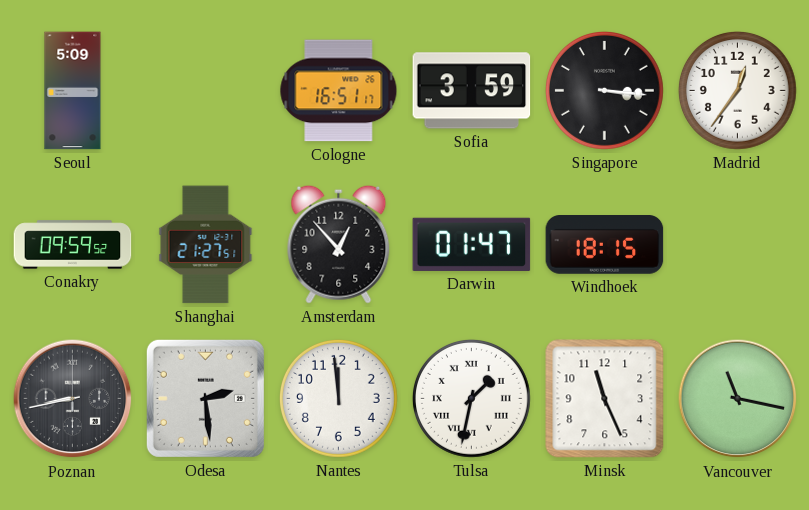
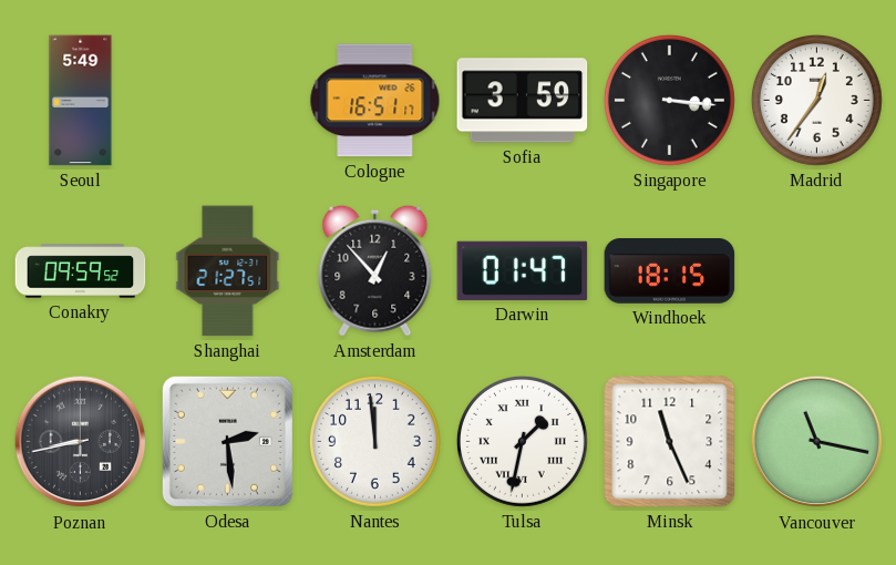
Seoul: 5:09 -> 5:49 (81, 101)
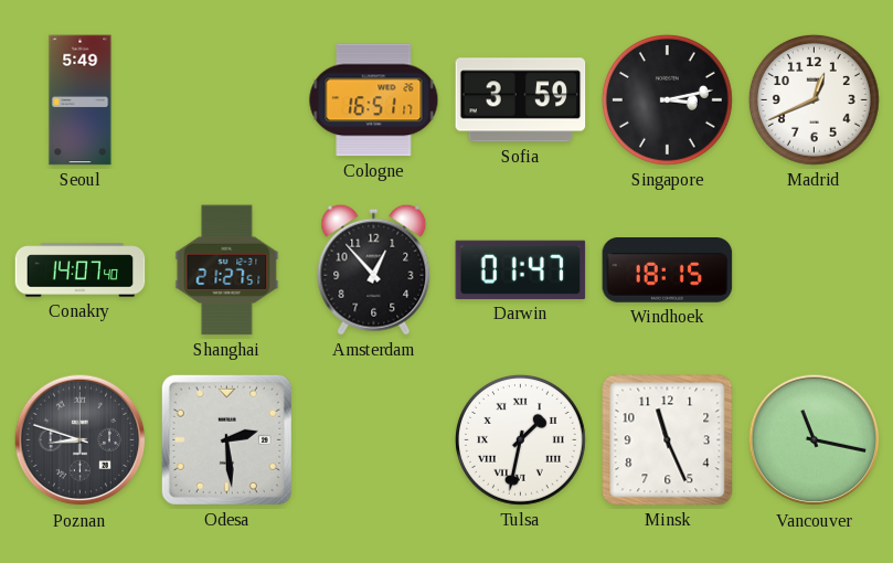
Singapore: 3:16 -> 3:13 (667, 99)
Madrid: 12:36 -> 12:41 (814, 99)
Conakry: 09:59 -> 14:07 (81, 270)
Poznan: 8:43 -> 8:48 (81, 440)
Nantes: 11:59 -> none (374, 441)
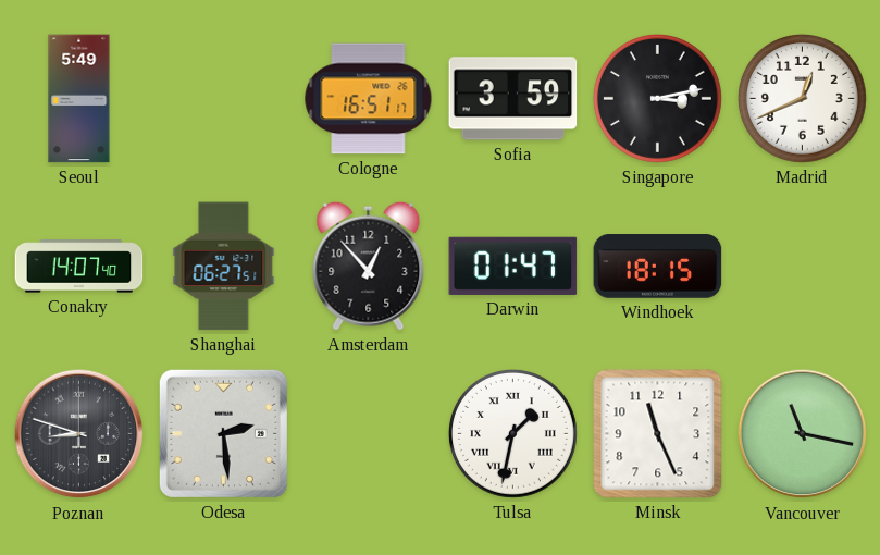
Shanghai: 21:27 -> 06:27 (224, 267)
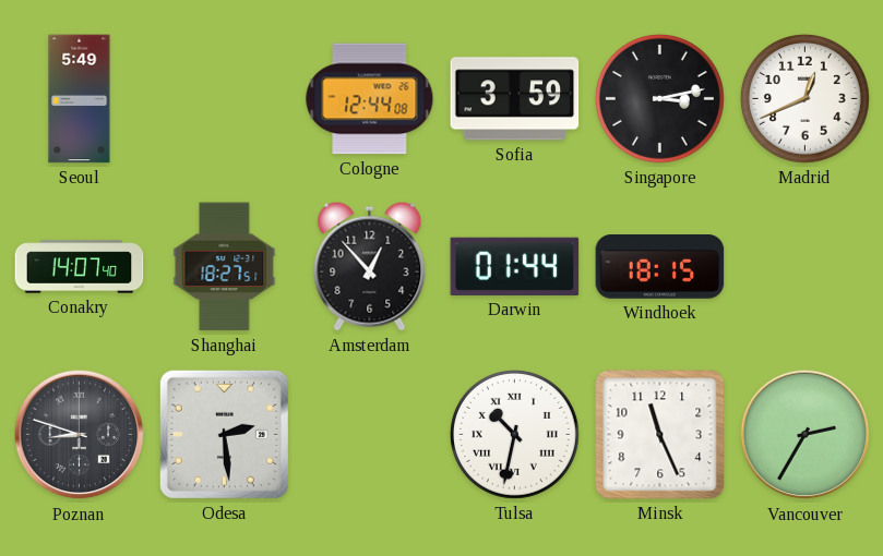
Cologne: 16:51 -> 12:44 (370, 99)
Shanghai: 06:27 -> 18:27 (225, 267)
Darwin: 01:47 -> 01:44 (515, 266)
Tulsa: 1:32 -> 10:32 (514, 434)
Vancouver: 11:17 -> 2:35 (806, 435)
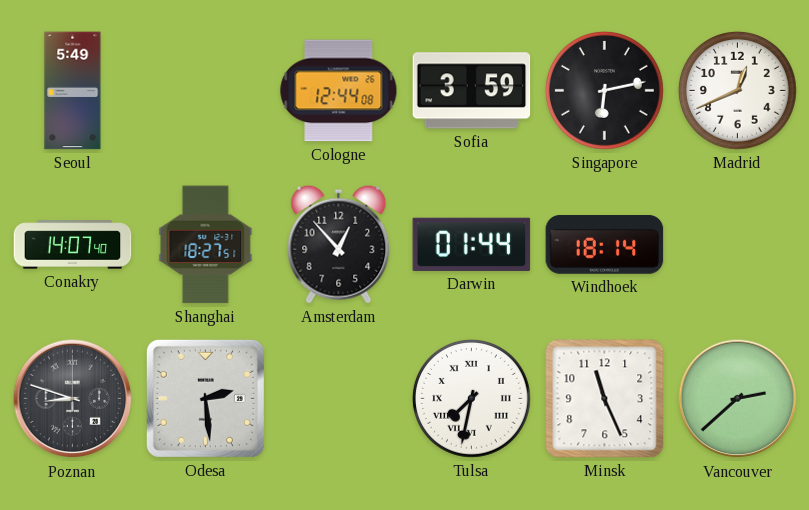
Singapore: 3:13 -> 6:13 (604, 90)
Windhoek: 18:15 -> 18:14 (605, 245)
Tulsa: 10:32 -> 7:32 (471, 398)
Vancouver: 2:35 -> 2:38 (738, 399)
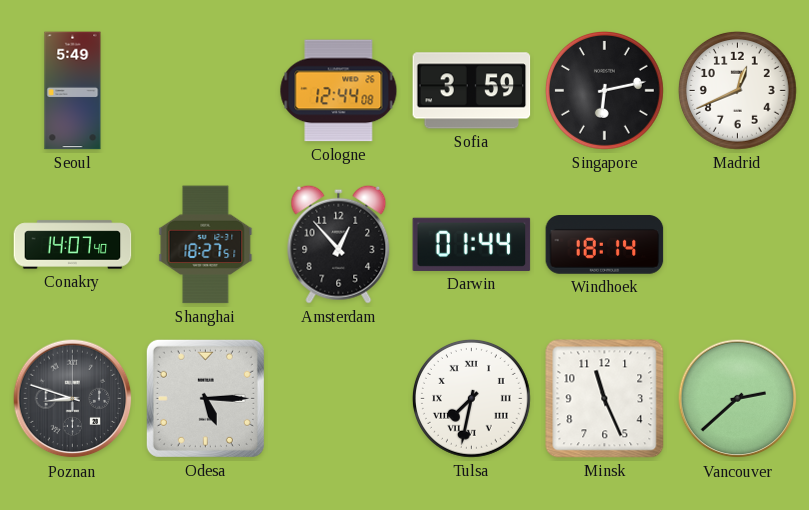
Odesa: 2:29 -> 5:15 (205, 398)
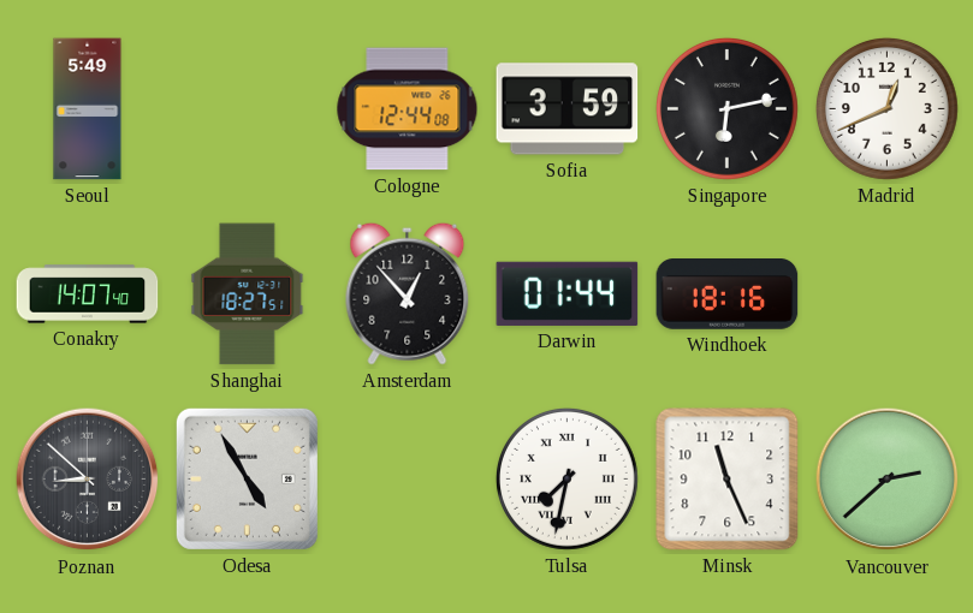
Windhoek: 18:14 -> 18:16 (728, 294)
Poznan: 8:48 -> 8:52 (88, 480)
Odesa: 5:15 -> 4:55 (247, 478)
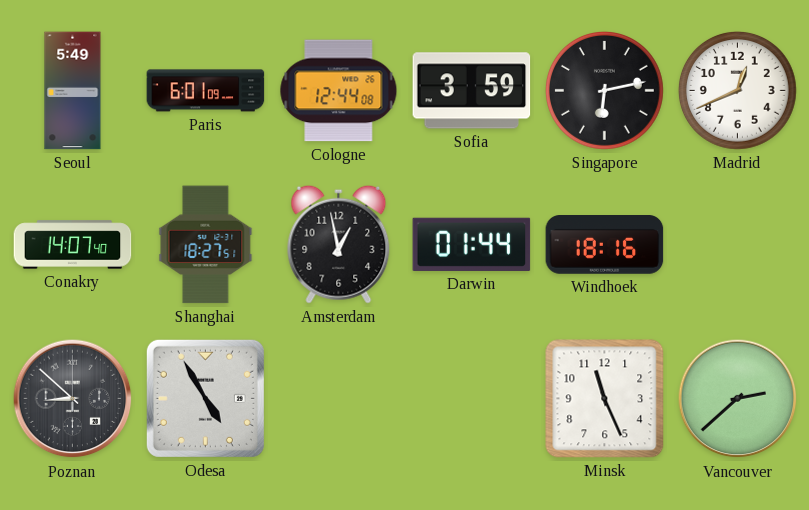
Paris: none -> 6:01 (206, 91)
Amsterdam: 12:53 -> 12:58 (339, 244)
Tulsa: 7:32 -> none (566, 478)
